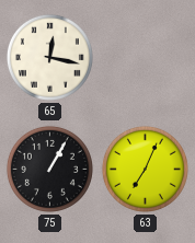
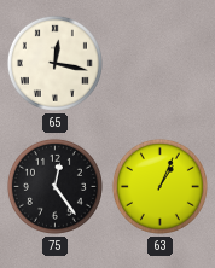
75: 1:05 -> 12:24 (54, 186)
63: 7:04 -> 1:04 (159, 186)
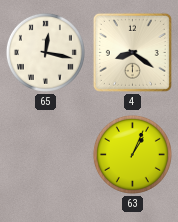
4: none -> 8:21 (132, 52)
75: 12:24 -> none (54, 186)
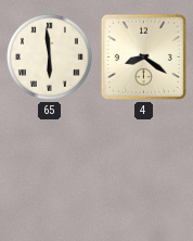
65: 12:17 -> 5:59 (49, 56)
63: 1:04 -> none (132, 154)
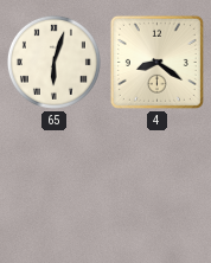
65: 5:59 -> 6:03 (53, 62)
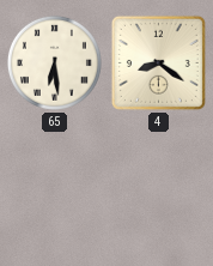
65: 6:03 -> 6:29 (54, 62)
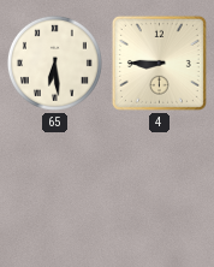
4: 8:21 -> 8:45 (159, 63)
